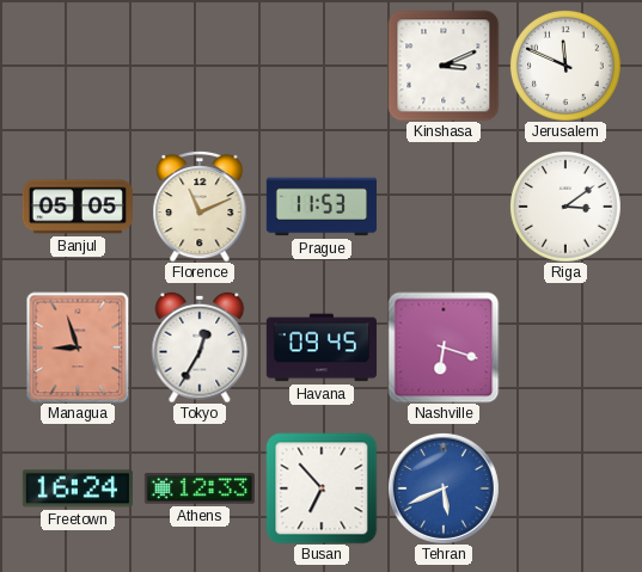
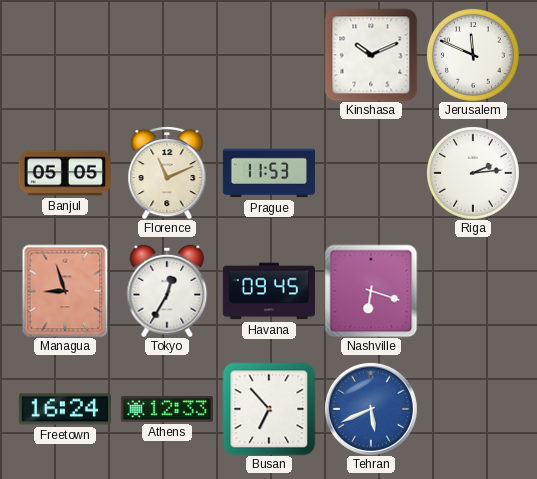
Kinshasa: 3:11 -> 10:11 (371, 55)
Riga: 3:09 -> 2:14 (473, 173)
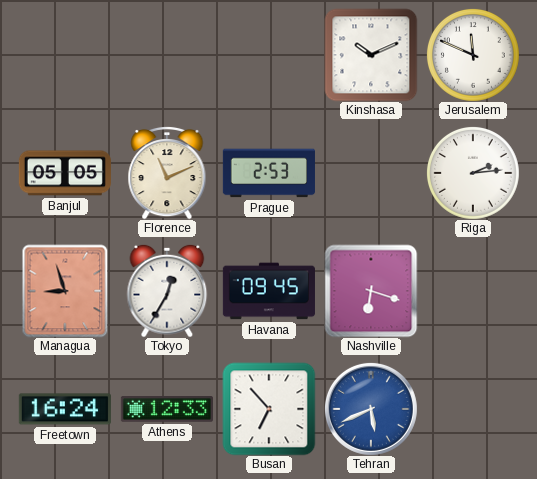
Prague: 11:53 -> 2:53 (269, 173)
